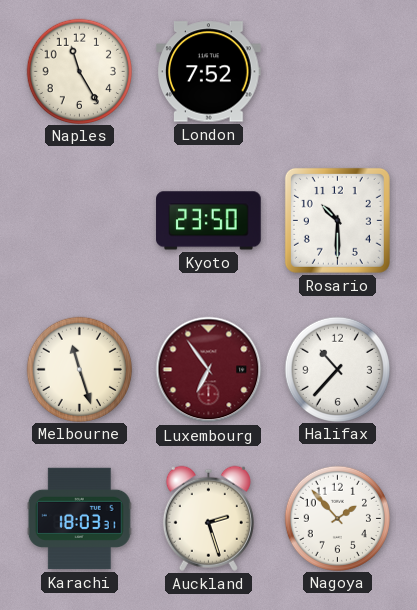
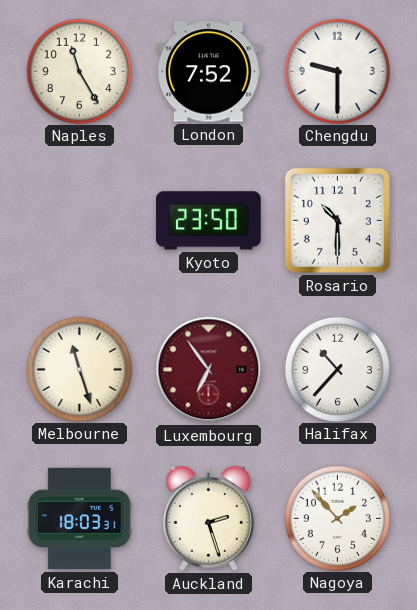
Chengdu: none -> 9:30 (337, 71)
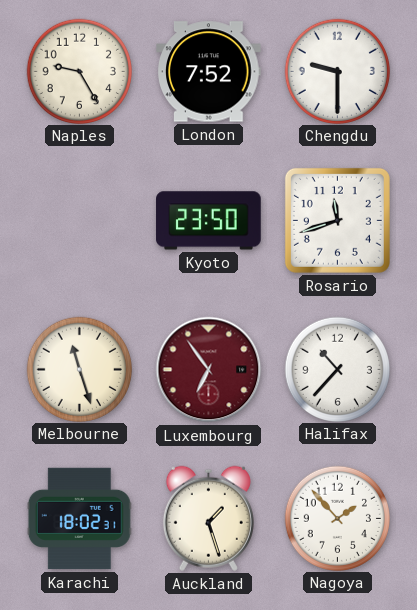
Naples: 11:25 -> 9:25 (79, 71)
Rosario: 10:30 -> 11:42 (337, 220)
Karachi: 18:03 -> 18:02 (79, 519)
Auckland: 2:27 -> 1:27 (208, 518)
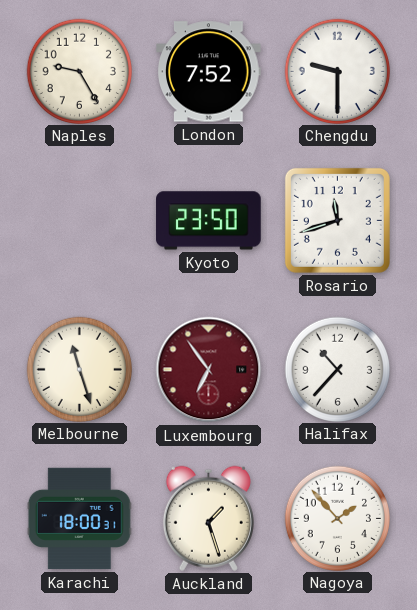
Karachi: 18:02 -> 18:00 (79, 519)
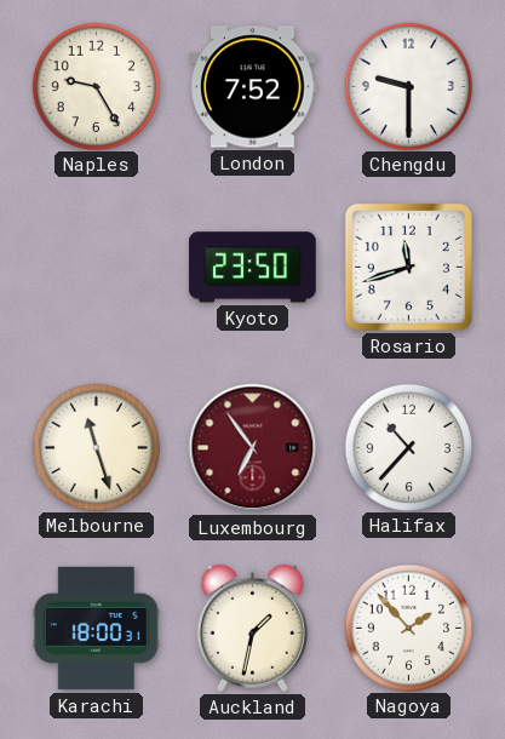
Auckland: 1:27 -> 1:32 (252, 628)
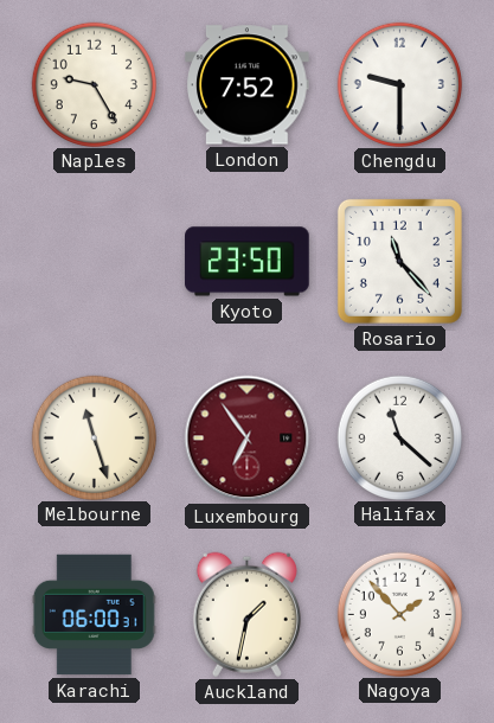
Rosario: 11:42 -> 11:23 (399, 261)
Halifax: 10:37 -> 11:22 (399, 437)
Karachi: 18:00 -> 06:00 (94, 615)
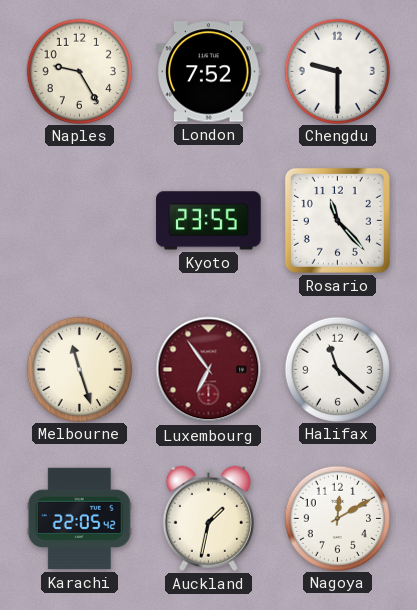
Kyoto: 23:50 -> 23:55 (209, 221)
Karachi: 06:00 -> 22:05 (79, 519)
Nagoya: 1:53 -> 12:10 (337, 518)
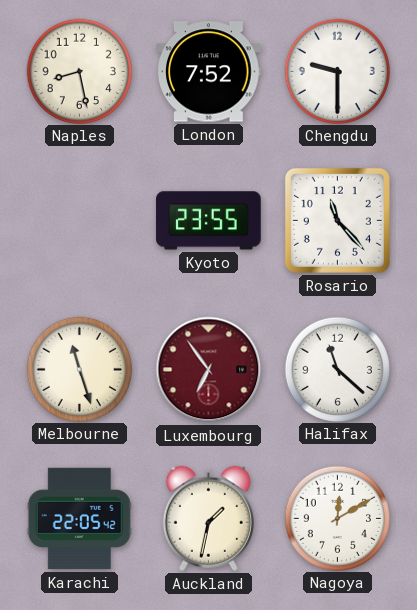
Naples: 9:25 -> 8:28 (79, 71)
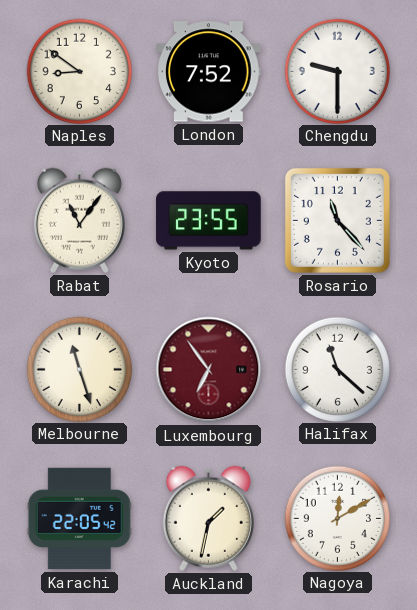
Naples: 8:28 -> 8:51 (79, 71)
Rabat: none -> 11:06 (79, 220)
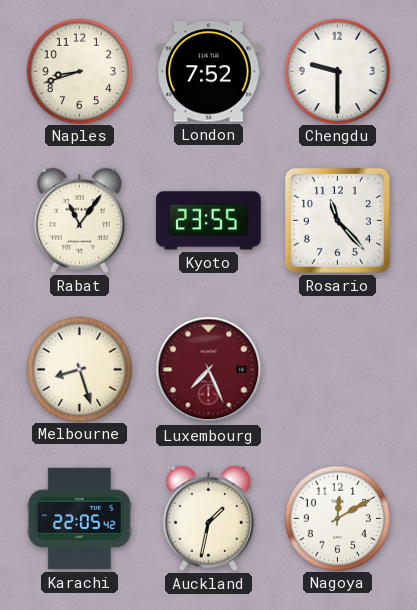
Naples: 8:51 -> 8:42 (79, 71)
Melbourne: 11:27 -> 8:27 (79, 369)
Luxembourg: 6:54 -> 7:26 (209, 370)
Halifax: 11:22 -> none (337, 369)
